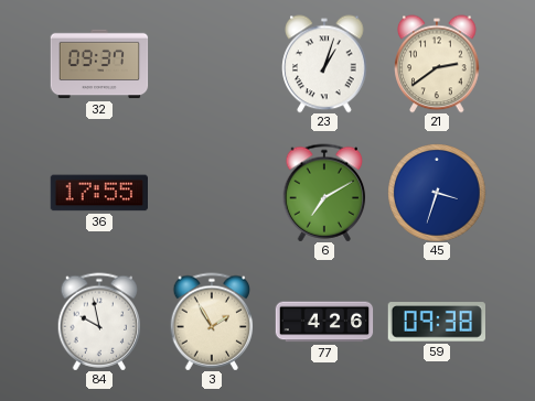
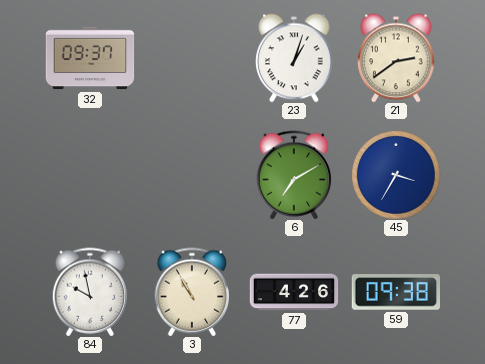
36: 17:55 -> none (98, 193)
45: 3:33 -> 3:35 (396, 175)
3: 1:55 -> 10:55 (192, 292)
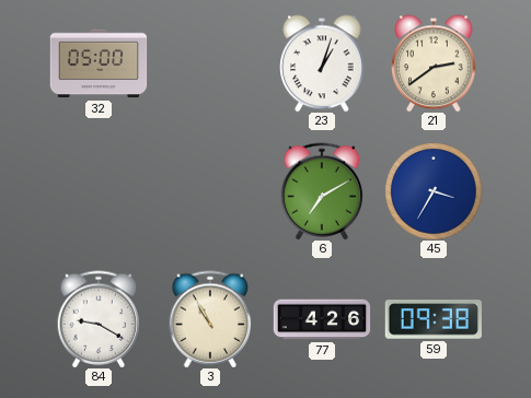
32: 09:37 -> 05:00 (99, 63)
84: 9:58 -> 9:20 (99, 319)
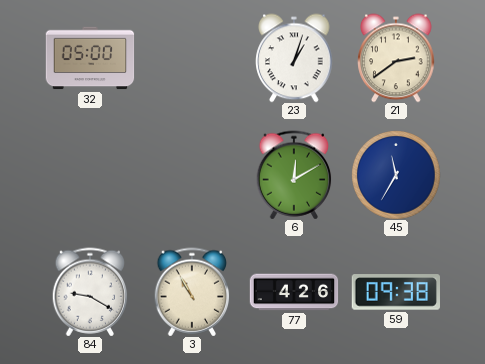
6: 7:10 -> 12:10 (294, 175)
45: 3:35 -> 11:35 (396, 175)
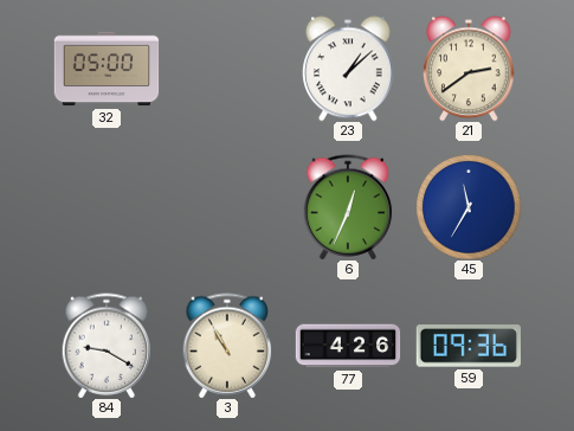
23: 1:03 -> 1:08 (348, 69)
6: 12:10 -> 12:34 (348, 207)
59: 09:38 -> 09:36 (467, 346)
